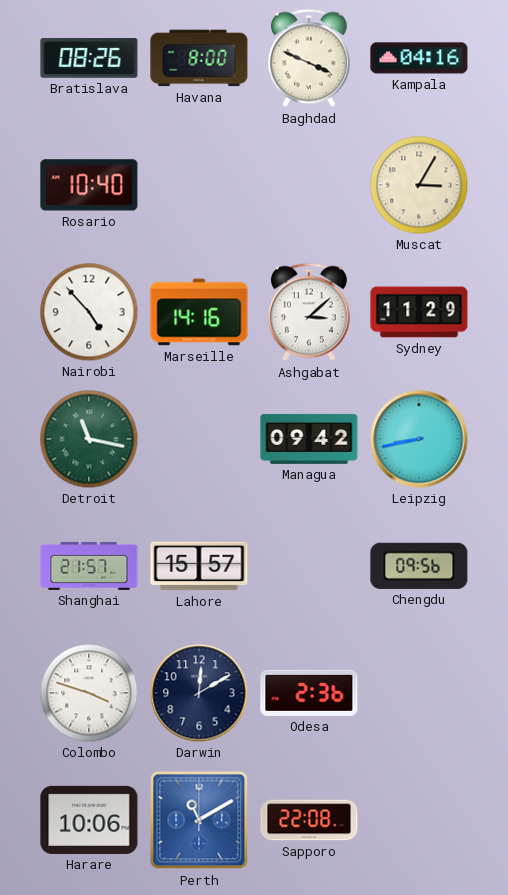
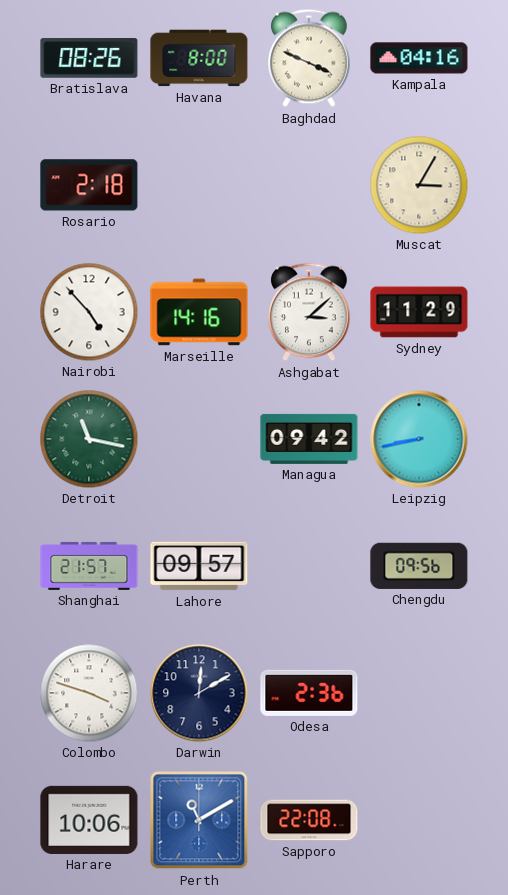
Rosario: 10:40 -> 2:18 (89, 185)
Lahore: 15:57 -> 09:57 (199, 566)
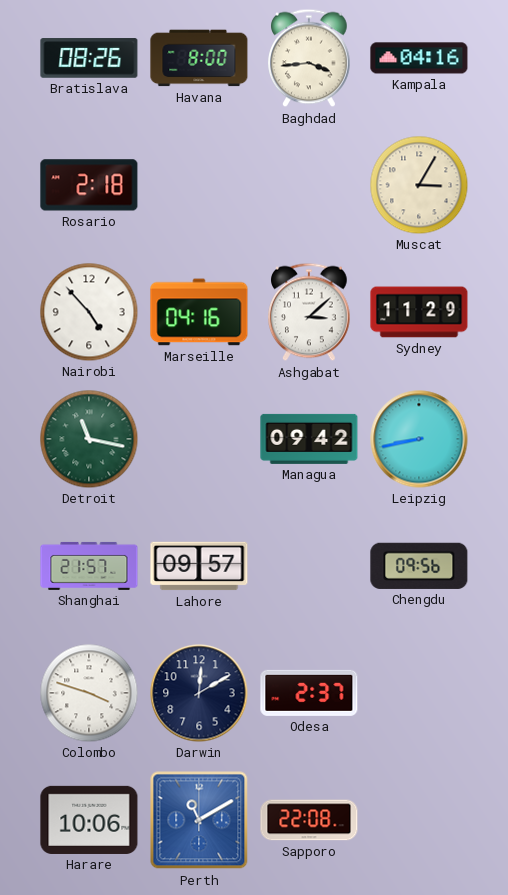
Baghdad: 3:49 -> 3:44 (310, 58)
Marseille: 14:16 -> 04:16 (199, 312)
Odesa: 2:36 -> 2:37 (309, 693)
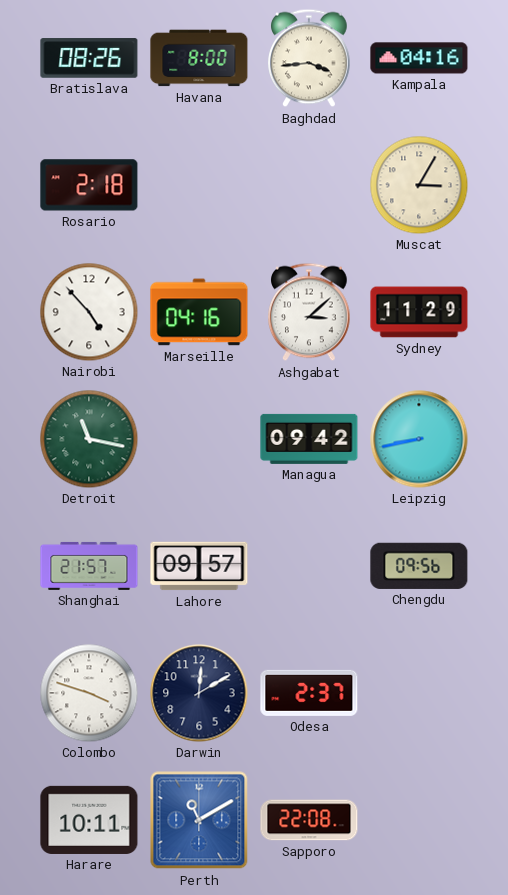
Harare: 10:06 -> 10:11 (89, 820)
